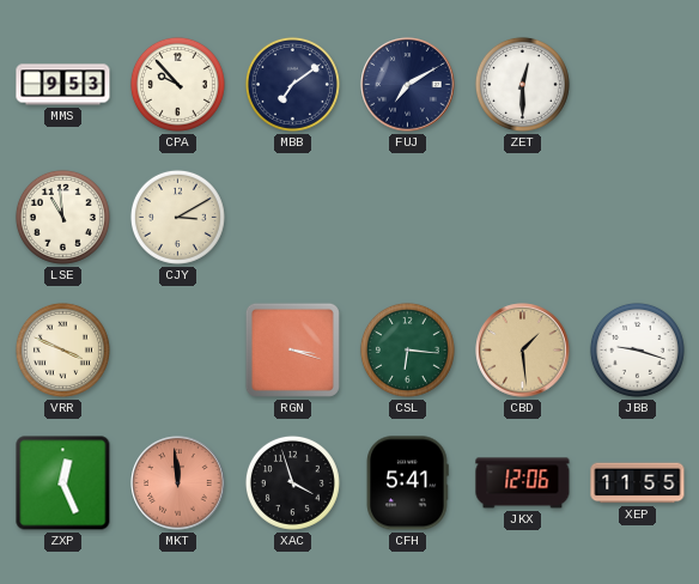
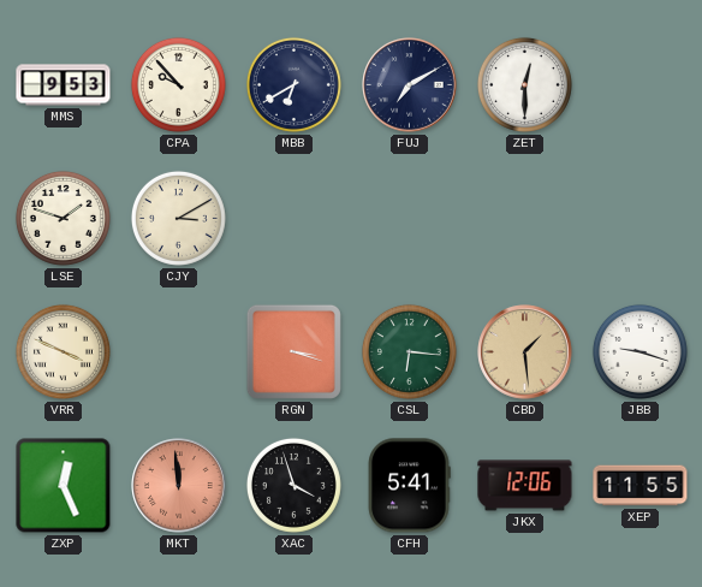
MBB: 7:09 -> 6:40 (293, 84)
LSE: 10:59 -> 1:48 (63, 218)
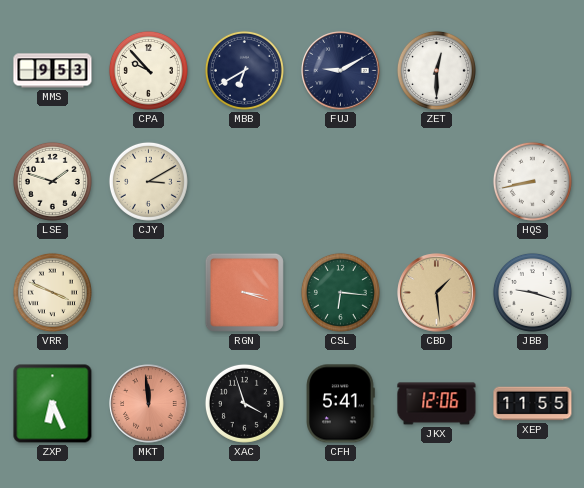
FUJ: 7:10 -> 9:10 (341, 71)
HQS: none -> 8:43 (532, 181)
ZXP: 12:26 -> 6:26 (53, 404)
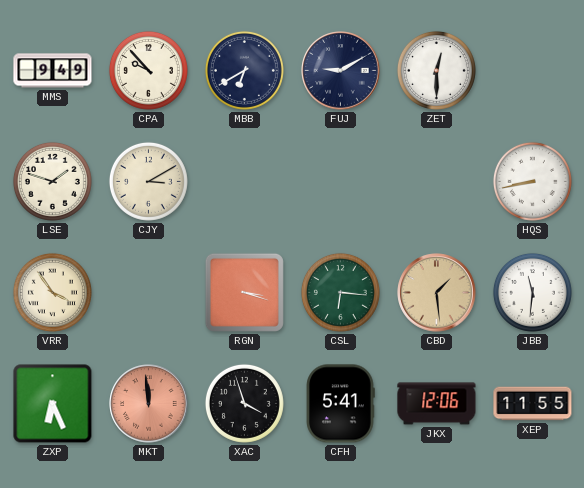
MMS: 9:53 -> 9:49 (53, 71)
VRR: 3:49 -> 3:54 (52, 292)
JBB: 9:18 -> 11:31 (532, 292)
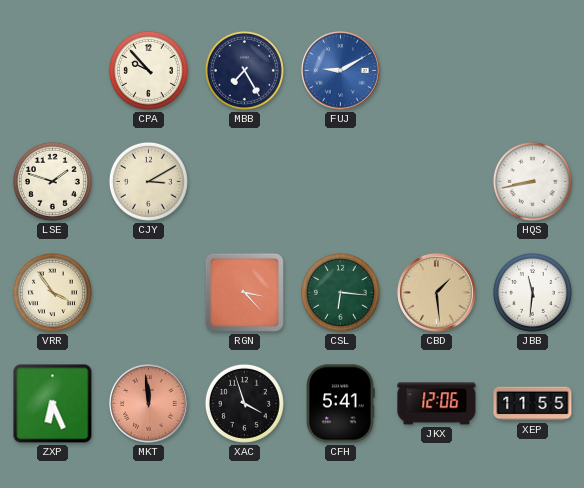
MMS: 9:49 -> none (53, 71)
MBB: 6:40 -> 7:25 (244, 70)
FUJ dial: navy -> blue (341, 71)
ZET: 12:30 -> none (436, 70)
RGN: 3:18 -> 3:23 (244, 292)
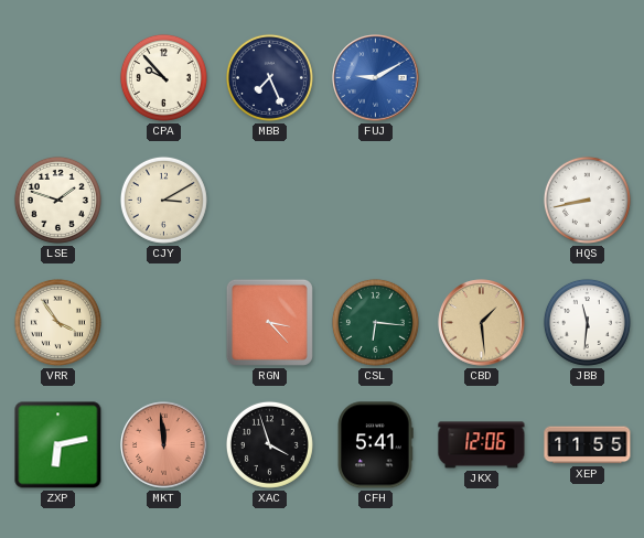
MBB: 7:25 -> 7:26 (269, 77)
ZXP: 6:26 -> 6:13 (58, 445)
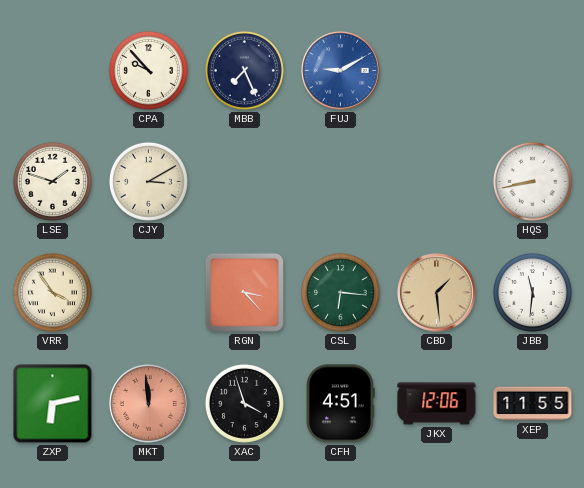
CFH: 5:41 -> 4:51 (340, 404)
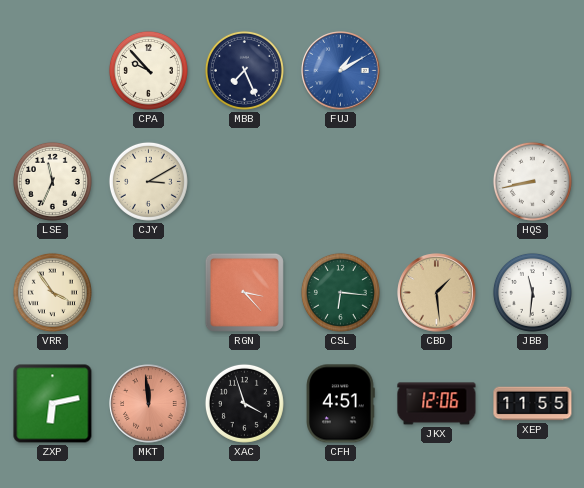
FUJ: 9:10 -> 1:10 (341, 71)
LSE: 1:48 -> 11:34 (52, 181)
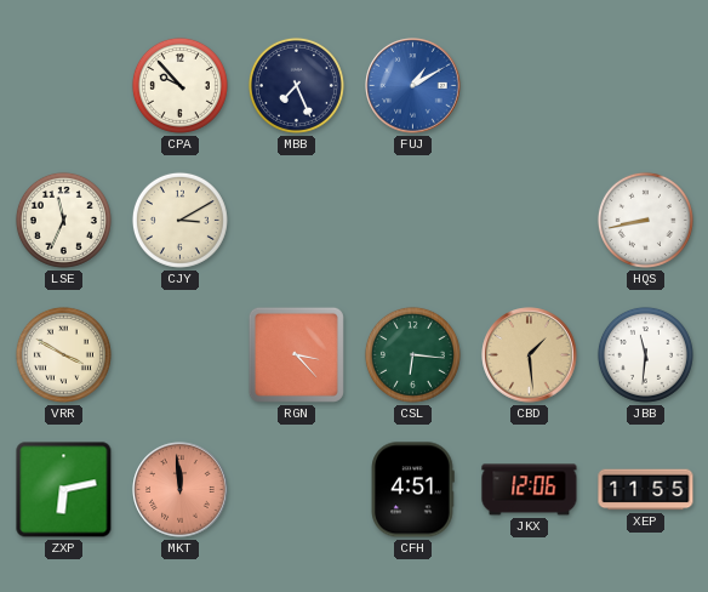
VRR: 3:54 -> 3:50 (63, 354)
XAC: 3:57 -> none (244, 403)
